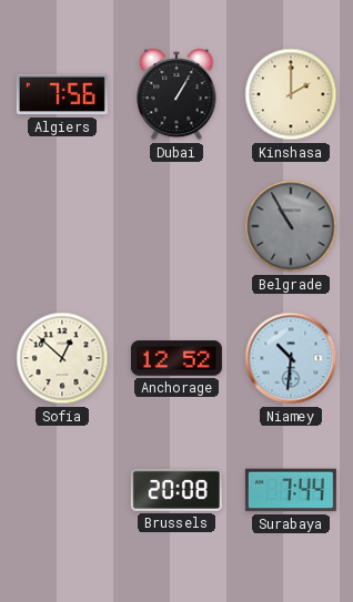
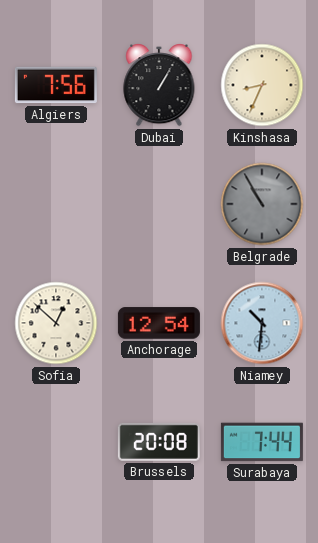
Kinshasa: 2:00 -> 8:34 (262, 85)
Anchorage: 12:52 -> 12:54 (159, 323)
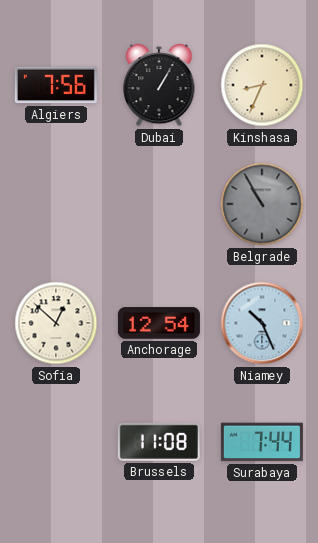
Niamey: 10:31 -> 10:26 (262, 323)
Brussels: 20:08 -> 11:08 (159, 442)
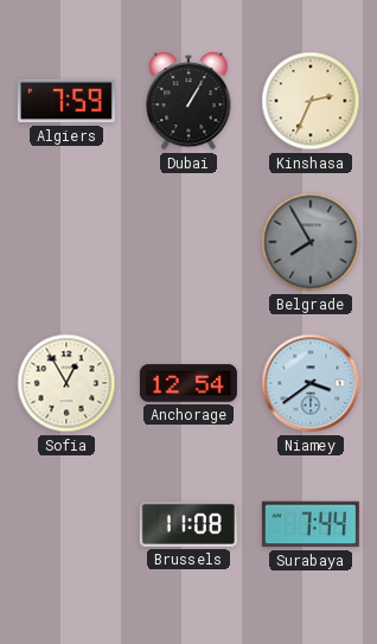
Algiers: 7:56 -> 7:59 (66, 101)
Kinshasa: 8:34 -> 2:34 (311, 101)
Belgrade: 10:55 -> 7:55 (311, 242)
Sofia: 12:52 -> 12:55 (66, 383)
Niamey: 10:26 -> 3:39 (311, 383)
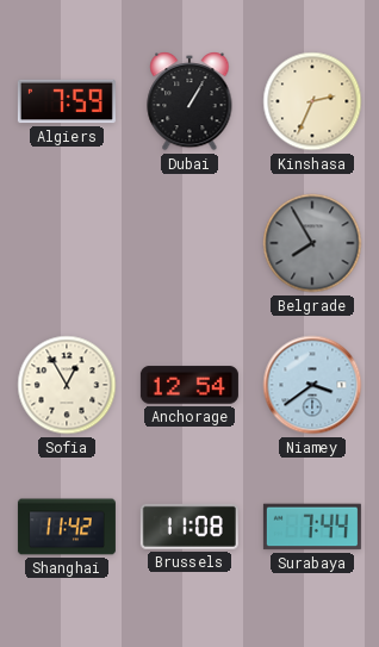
Shanghai: none -> 11:42 (67, 527)
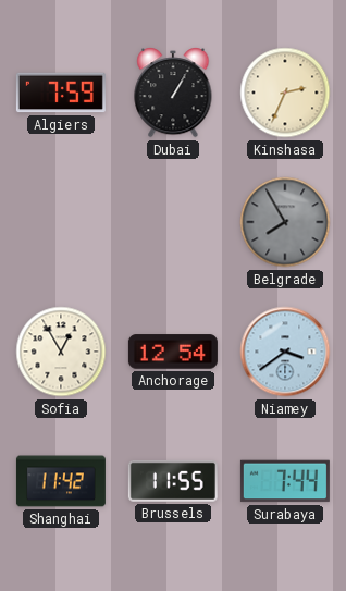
Brussels: 11:08 -> 11:55 (173, 481)
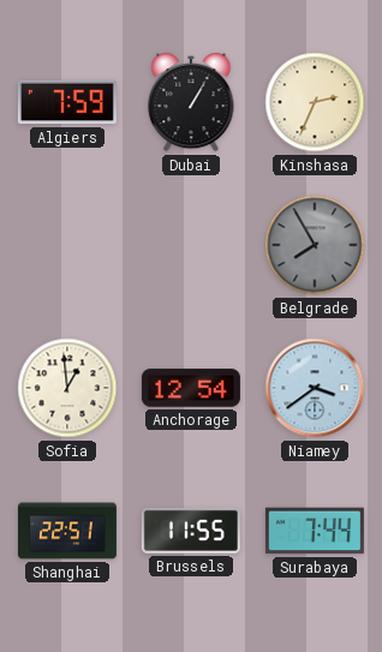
Sofia: 12:55 -> 12:59 (67, 388)
Shanghai: 11:42 -> 22:51 (67, 531)
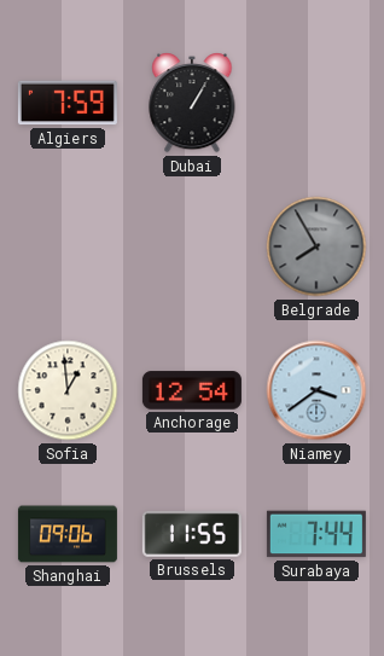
Kinshasa: 2:34 -> none (315, 102)
Shanghai: 22:51 -> 09:06 (68, 534)
